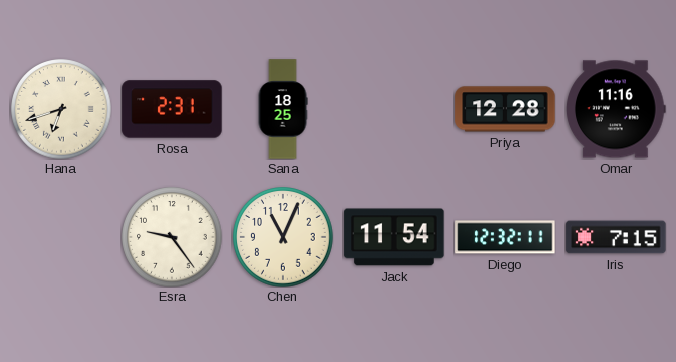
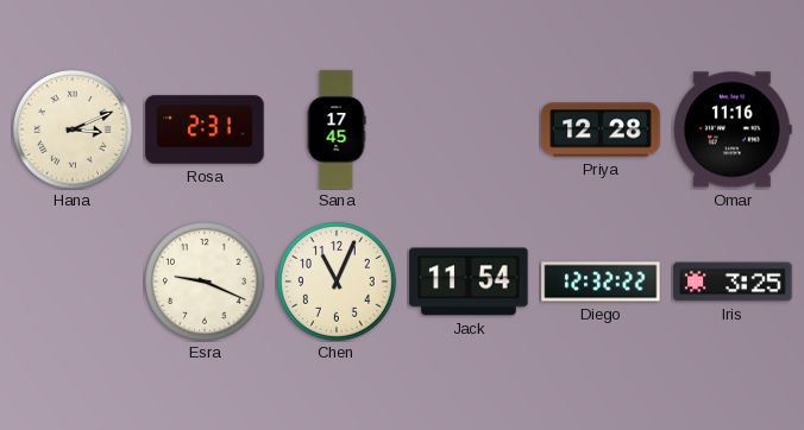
Hana: 6:42 -> 3:11 (73, 129)
Sana: 18:25 -> 17:45 (337, 129)
Esra: 9:24 -> 9:19 (205, 282)
Diego: 12:32:11 -> 12:32:22 (601, 282)
Iris: 7:15 -> 3:25 (733, 282)
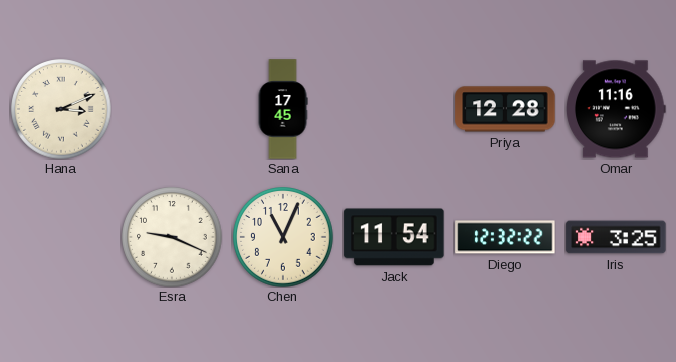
Rosa: 2:31 -> none (205, 129)
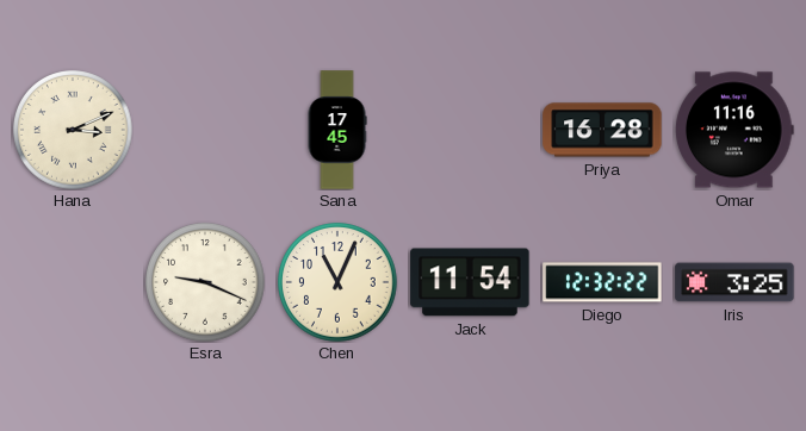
Priya: 12:28 -> 16:28 (602, 130)
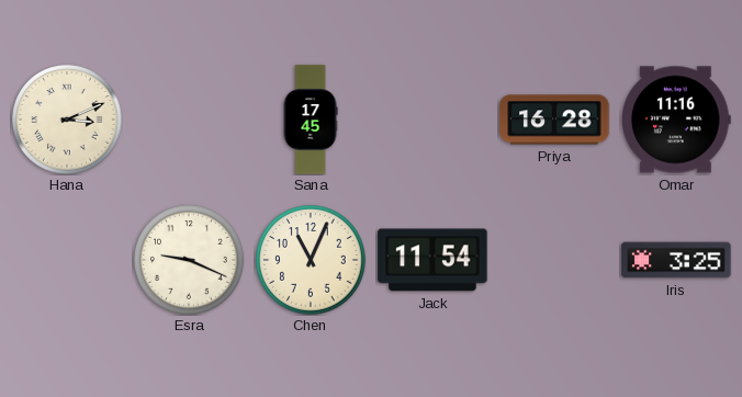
Diego: 12:32 -> none (602, 282)
